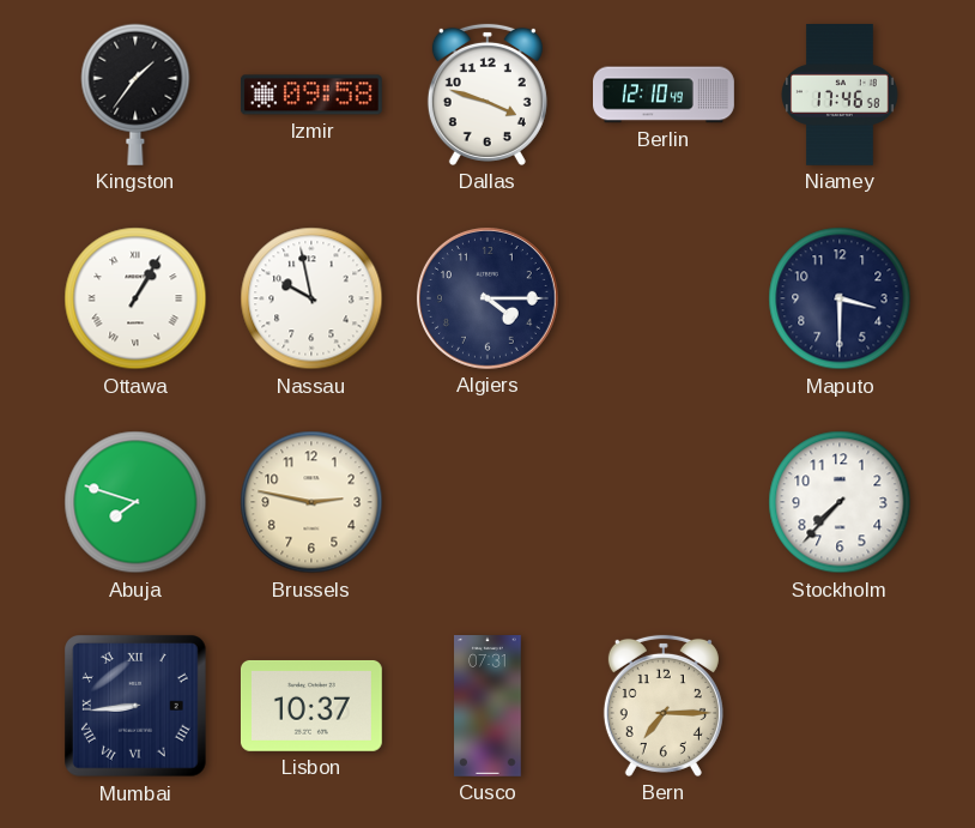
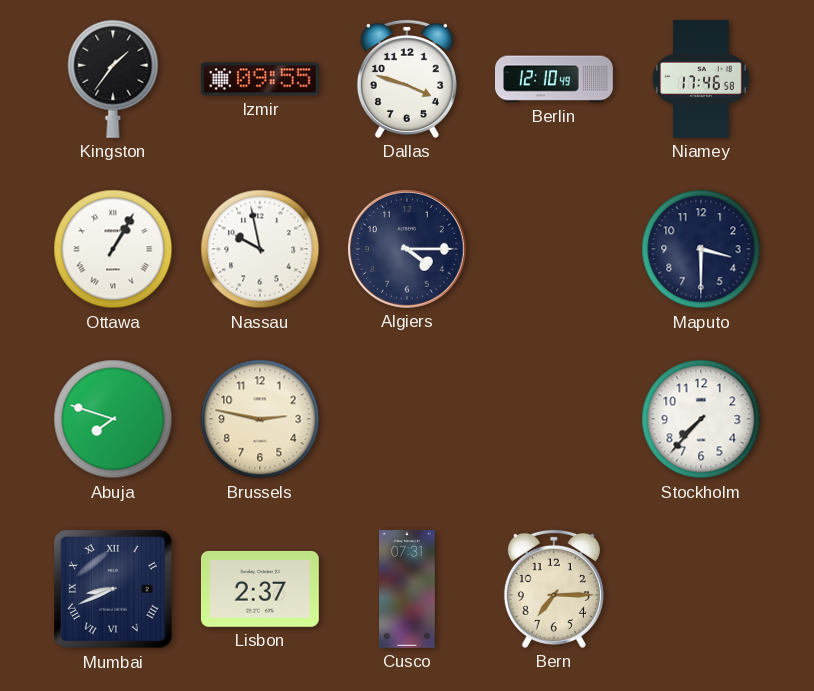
Izmir: 09:58 -> 09:55 (260, 79)
Mumbai: 8:44 -> 8:41 (114, 590)
Lisbon: 10:37 -> 2:37 (260, 589)
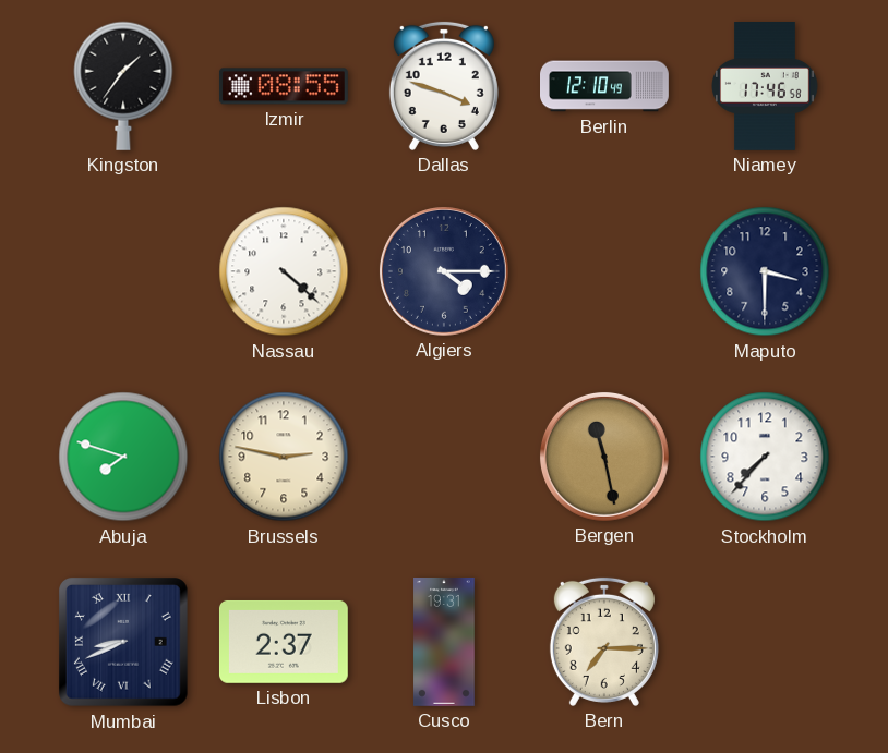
Izmir: 09:55 -> 08:55 (284, 86)
Ottawa: 1:05 -> none (113, 249)
Nassau: 9:58 -> 4:22 (284, 271)
Bergen: none -> 11:28 (604, 457)
Cusco: 07:31 -> 19:31 (444, 643)
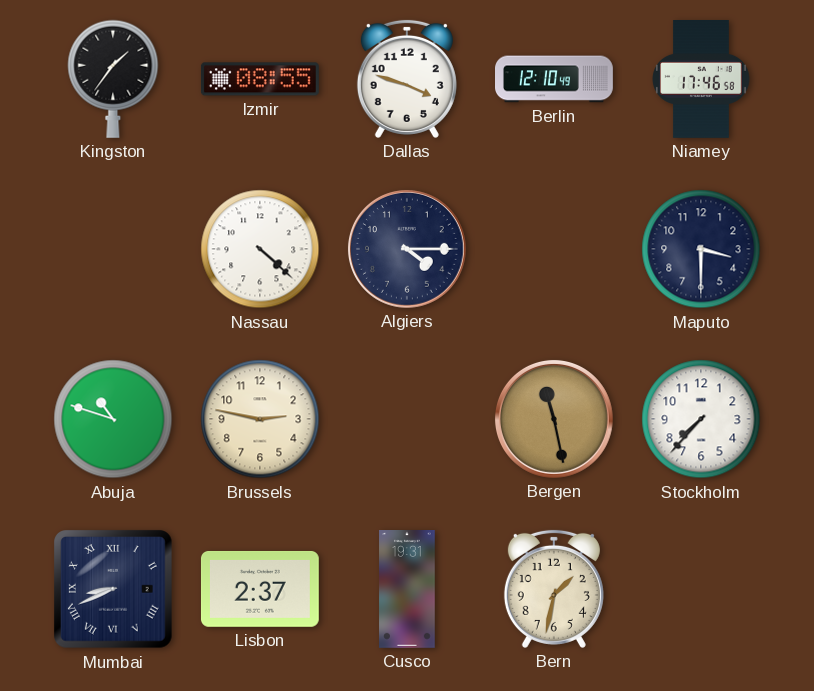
Abuja: 7:48 -> 10:48 (113, 419)
Bern: 7:15 -> 1:32 (554, 589)
